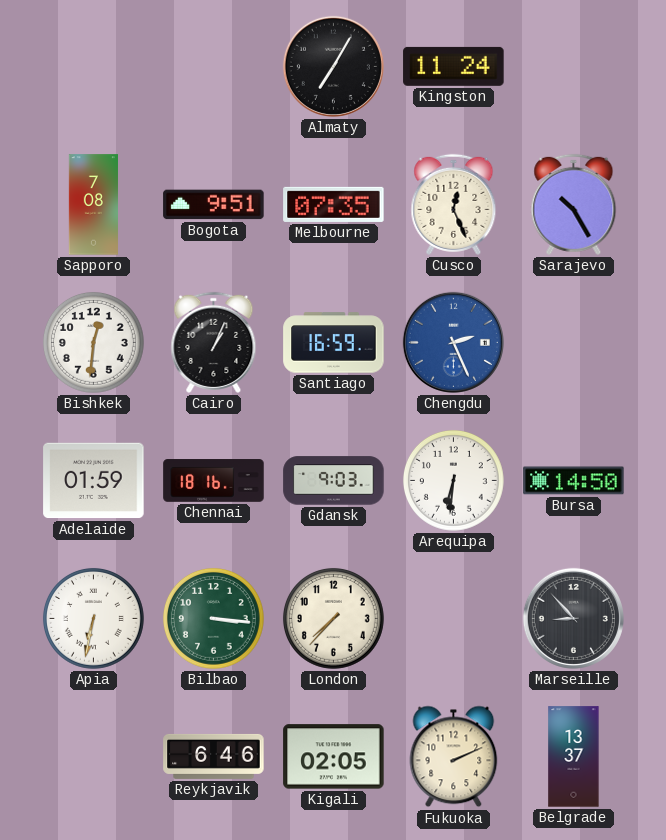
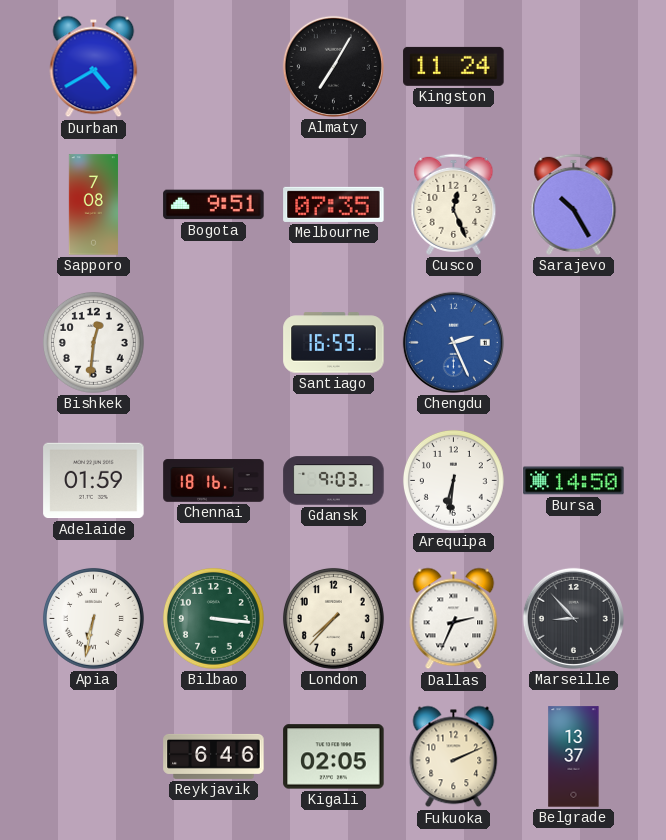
Durban: none -> 4:40 (94, 67)
Cairo: 1:04 -> none (214, 342)
Dallas: none -> 2:34 (454, 619)
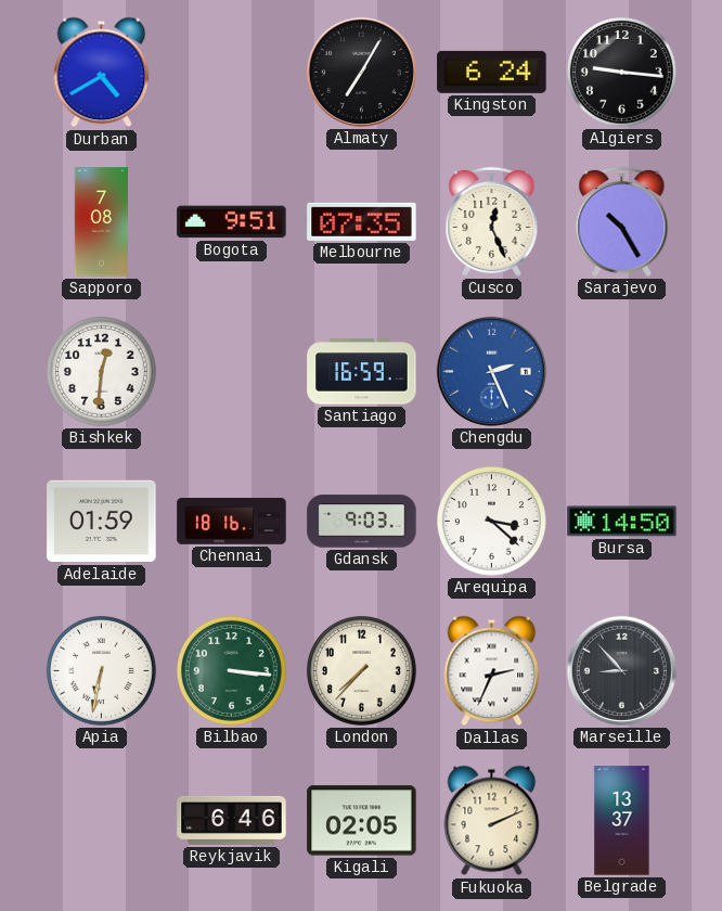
Kingston: 11:24 -> 6:24 (492, 72)
Algiers: none -> 9:16 (621, 72)
Arequipa: 6:31 -> 3:22 (491, 521)
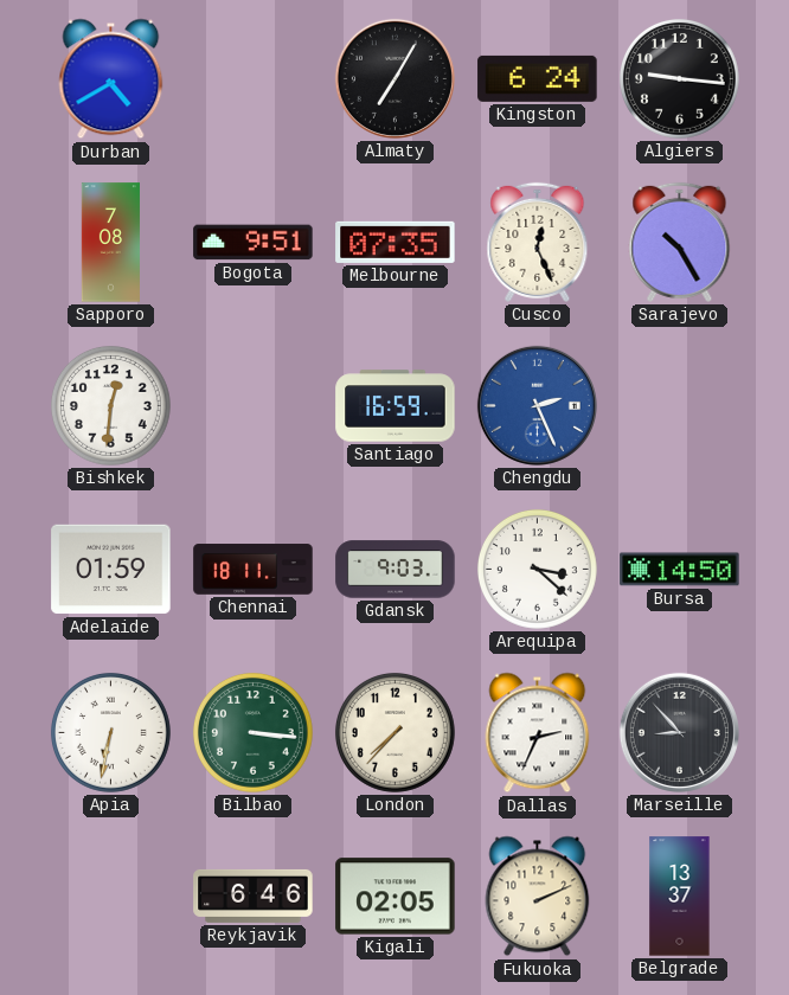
Chennai: 18:16 -> 18:11 (254, 570)
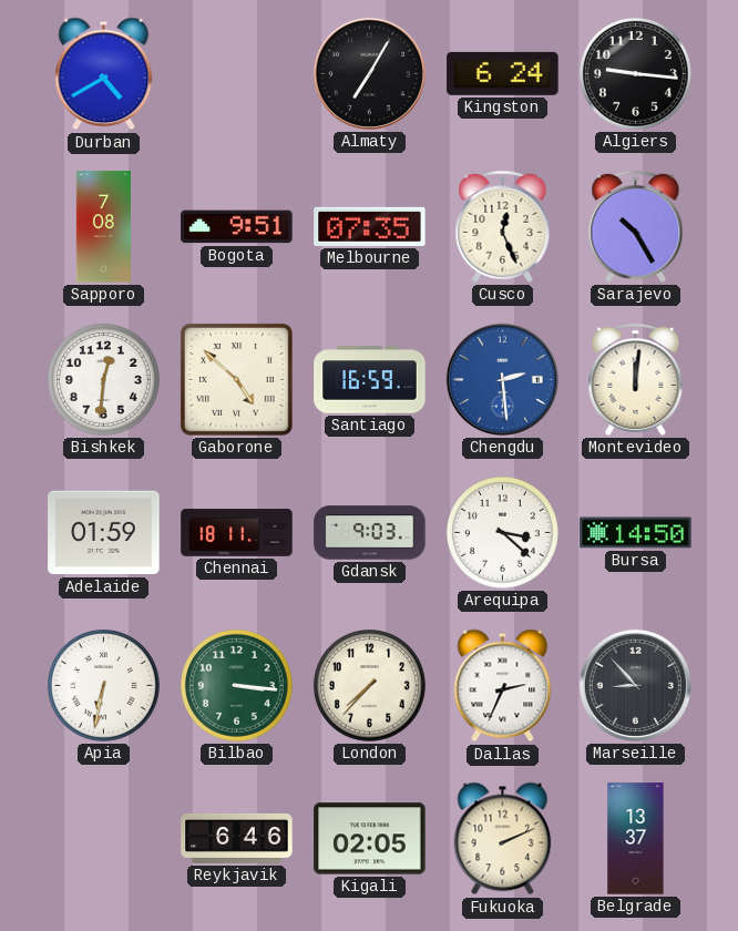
Gaborone: none -> 4:52 (236, 379)
Chengdu: 2:26 -> 2:29 (502, 379)
Montevideo: none -> 12:01 (636, 379)
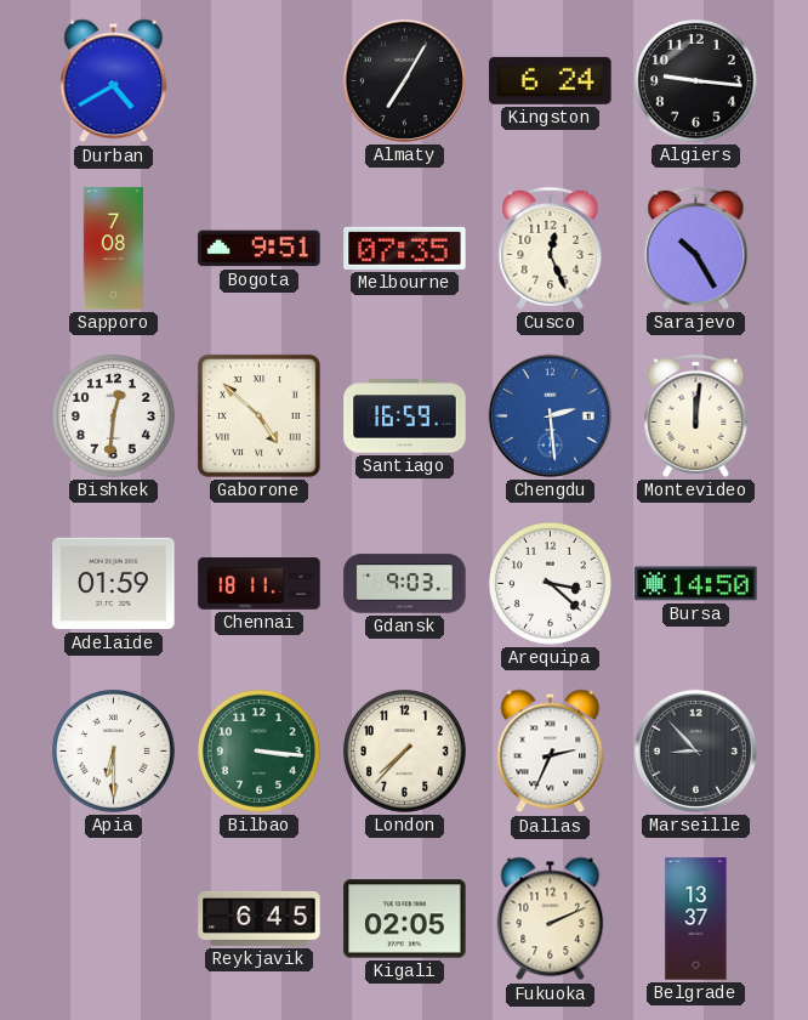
Apia: 6:32 -> 6:30 (113, 750)
Reykjavik: 6:46 -> 6:45 (260, 918)
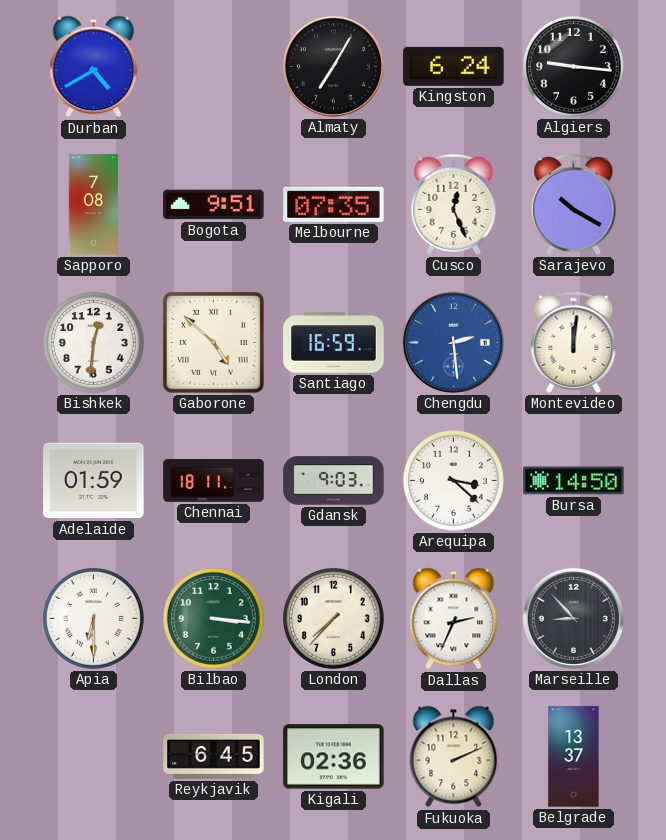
Sarajevo: 10:25 -> 10:20 (574, 204)
Kigali: 02:05 -> 02:36 (334, 757)
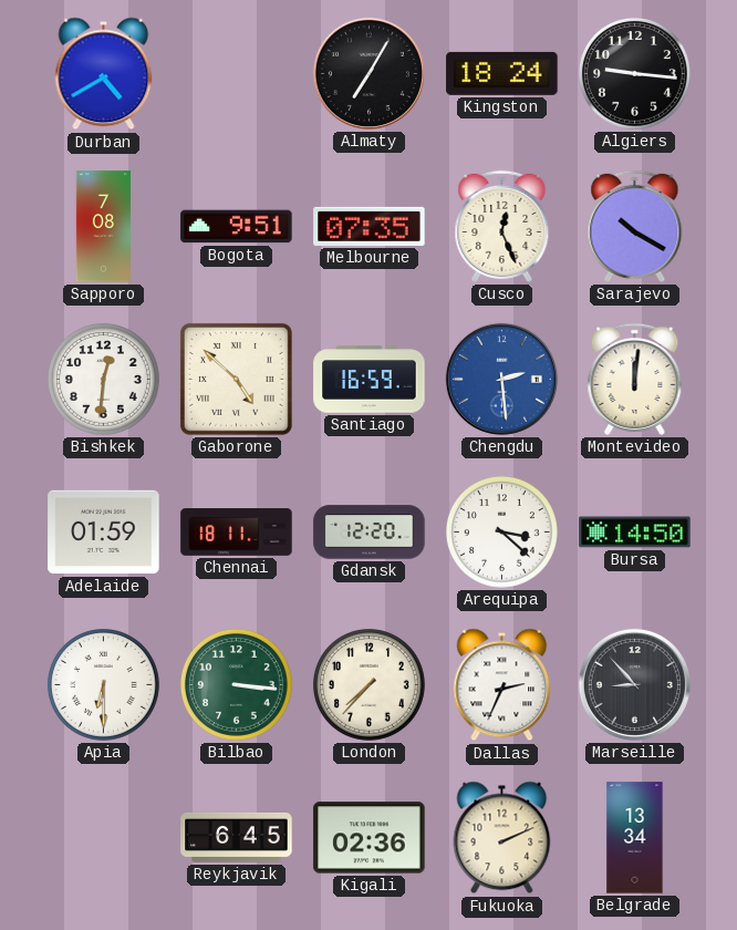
Kingston: 6:24 -> 18:24 (502, 73)
Gdansk: 9:03 -> 12:20 (370, 533)
Belgrade: 13:37 -> 13:34 (635, 838)
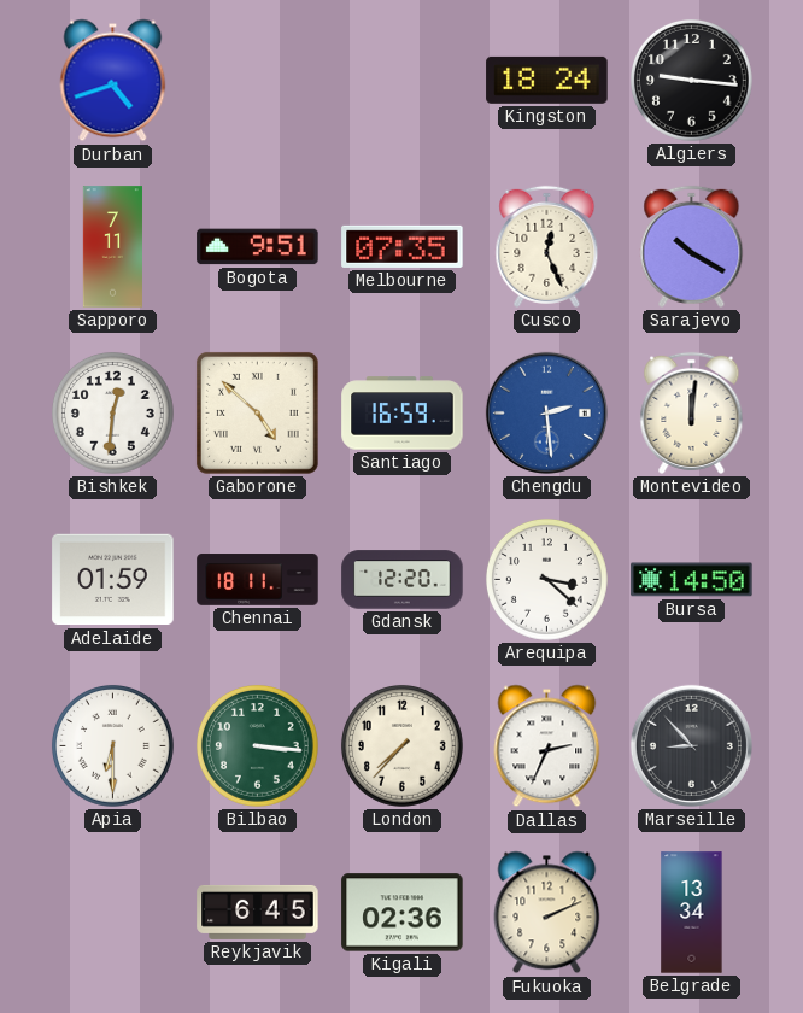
Durban: 4:40 -> 4:42 (113, 81)
Almaty: 7:05 -> none (369, 73)
Sapporo: 7:08 -> 7:11 (112, 247)
